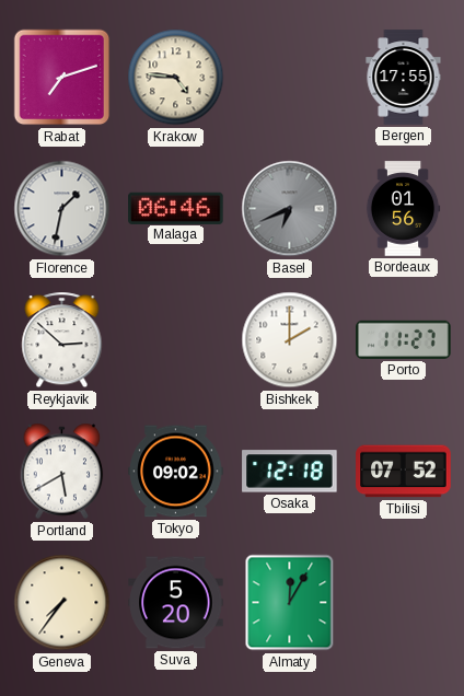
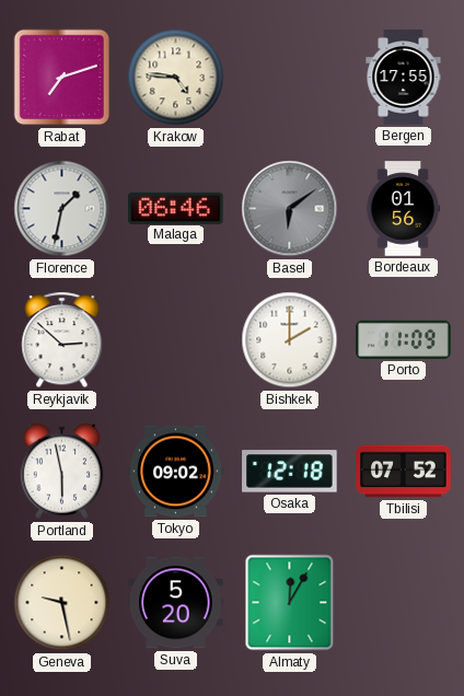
Basel: 6:41 -> 6:09 (290, 209)
Porto: 11:27 -> 11:09 (404, 339)
Portland: 5:40 -> 5:58 (62, 472)
Geneva: 7:36 -> 9:28 (62, 603)
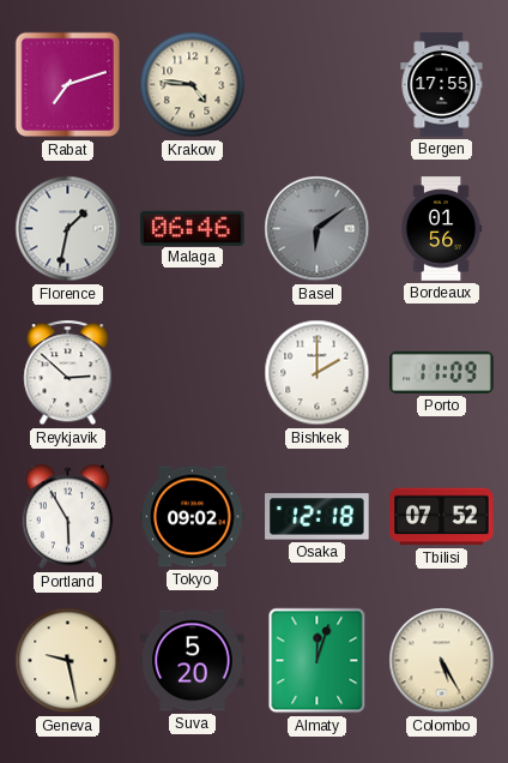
Portland: 5:58 -> 5:55 (68, 517)
Almaty: 12:05 -> 12:03 (317, 661)
Colombo: none -> 5:25 (442, 661)
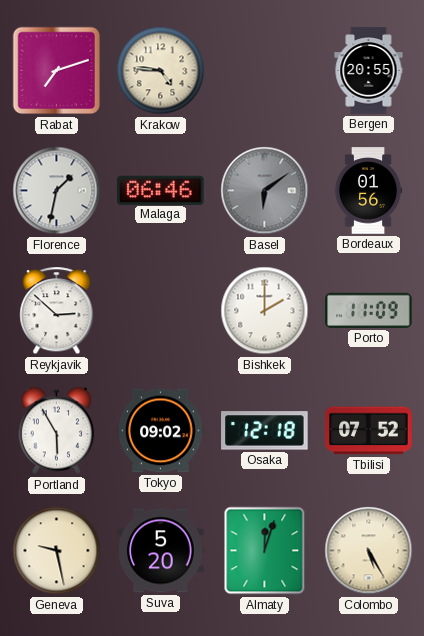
Bergen: 17:55 -> 20:55 (369, 71)
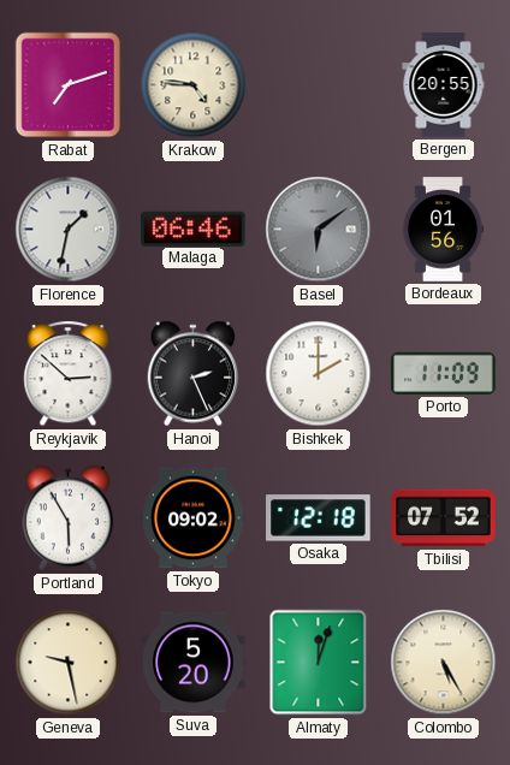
Hanoi: none -> 2:26 (194, 374)
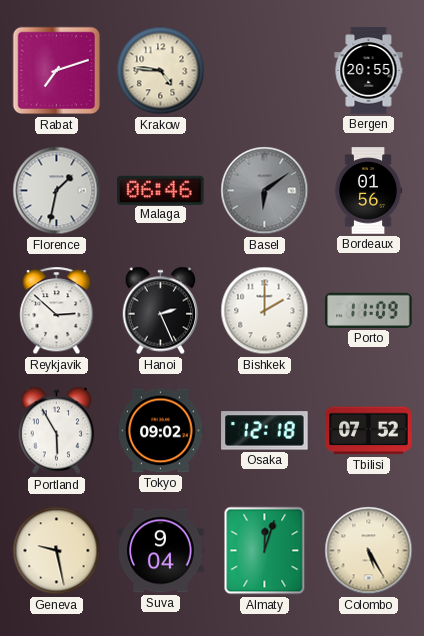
Suva: 5:20 -> 9:04 (161, 551)
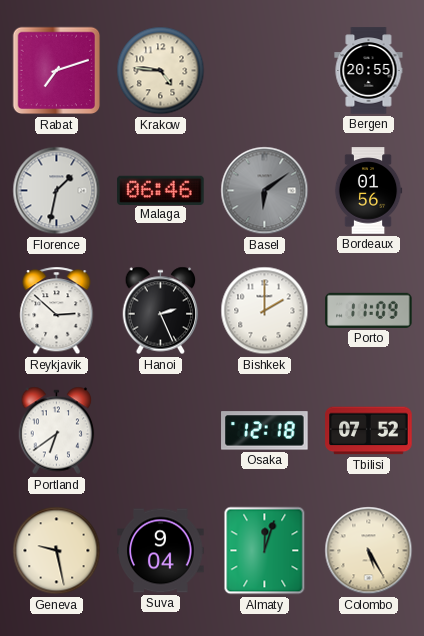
Portland: 5:55 -> 6:39 (57, 431)
Tokyo: 09:02 -> none (161, 431)
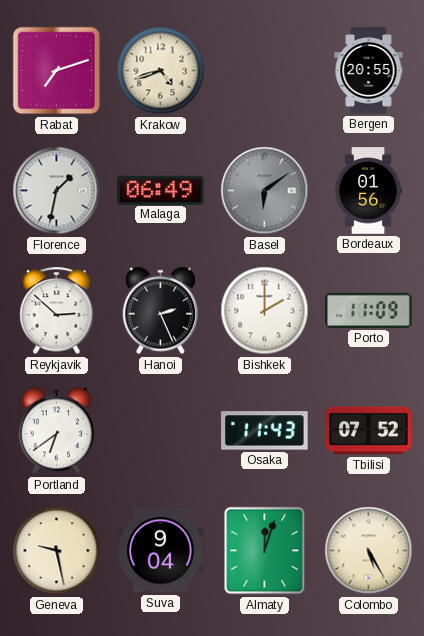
Krakow: 4:46 -> 4:42 (161, 71)
Malaga: 06:46 -> 06:49 (161, 190)
Osaka: 12:18 -> 11:43 (265, 431)
